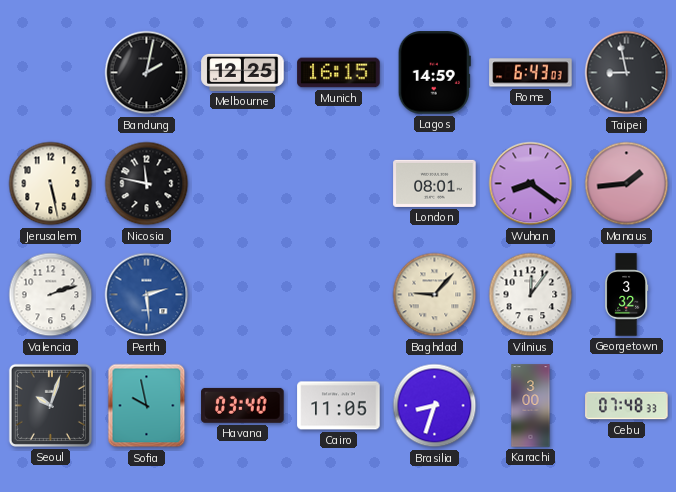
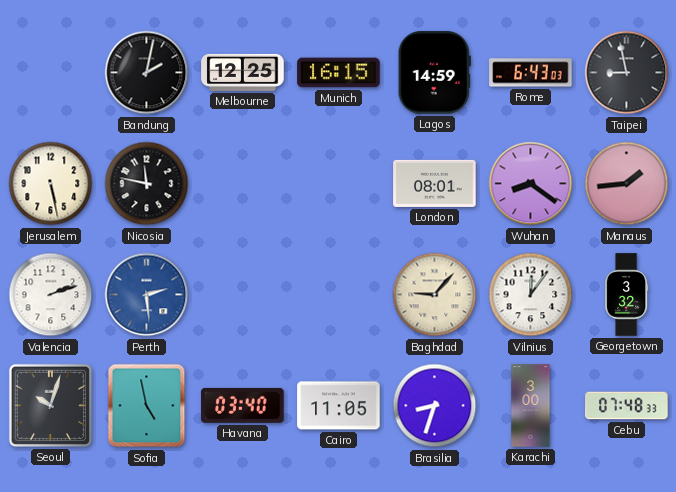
Sofia: 9:58 -> 4:58 (147, 406)
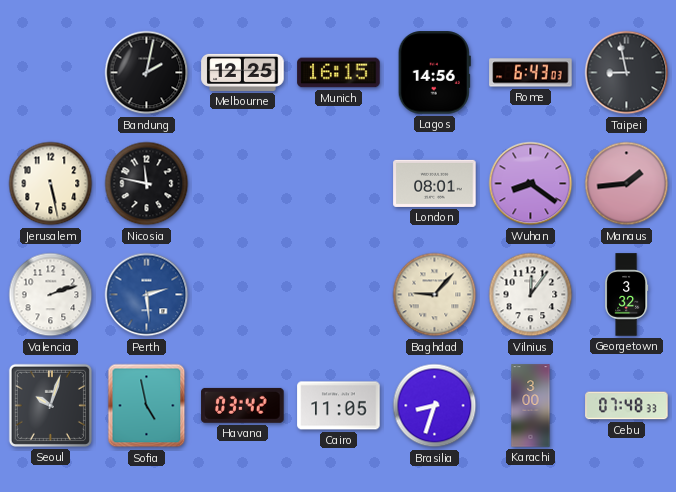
Lagos: 14:59 -> 14:56 (434, 73)
Havana: 03:40 -> 03:42 (243, 405)
